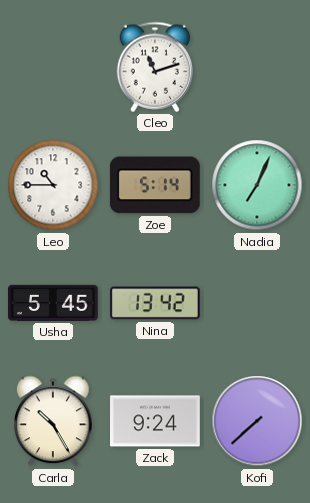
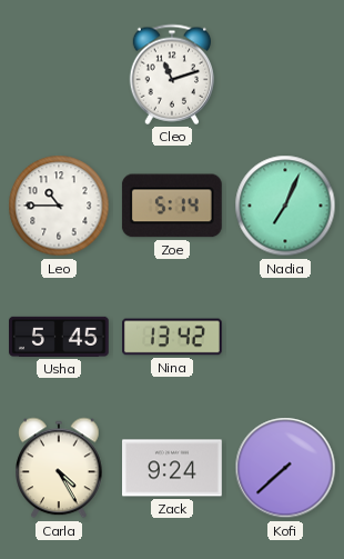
Carla: 10:25 -> 4:25 (59, 468)
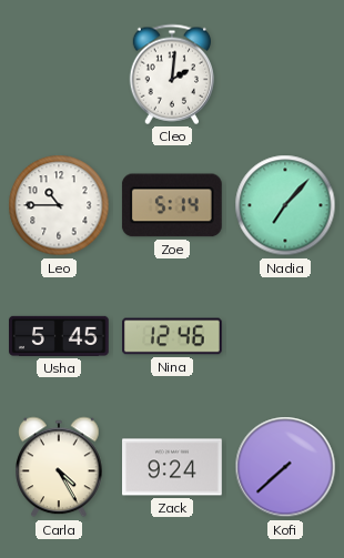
Cleo: 11:12 -> 2:01 (171, 74)
Nadia: 7:04 -> 7:07 (285, 205)
Nina: 13:42 -> 12:46 (173, 336)
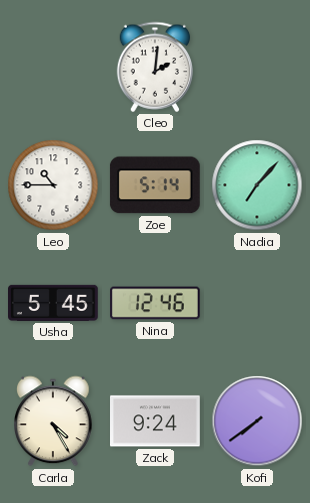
Kofi: 7:38 -> 7:39 (257, 421)
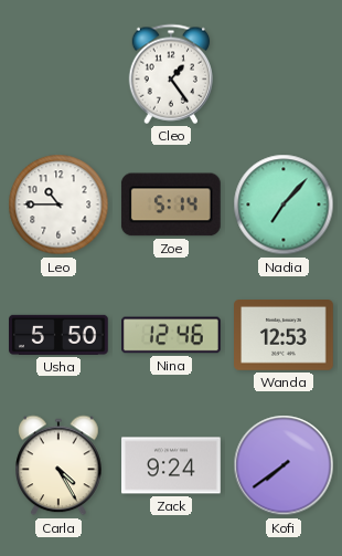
Cleo: 2:01 -> 1:24 (170, 74)
Usha: 5:45 -> 5:50 (60, 335)
Wanda: none -> 12:53 (285, 336)
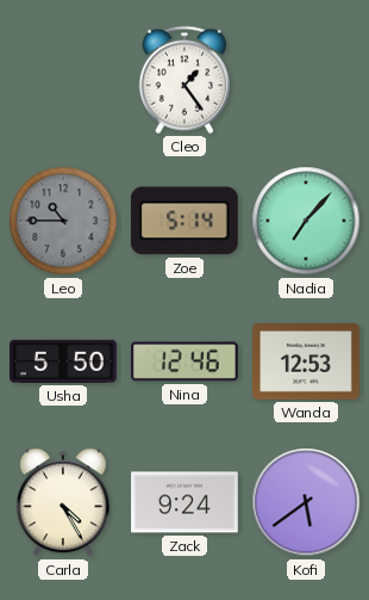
Leo dial: white -> grey (63, 221)
Kofi: 7:39 -> 5:39 (306, 502)
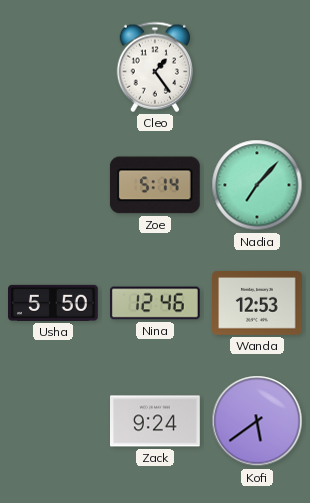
Leo: 10:45 -> none (63, 221)
Carla: 4:25 -> none (63, 502)
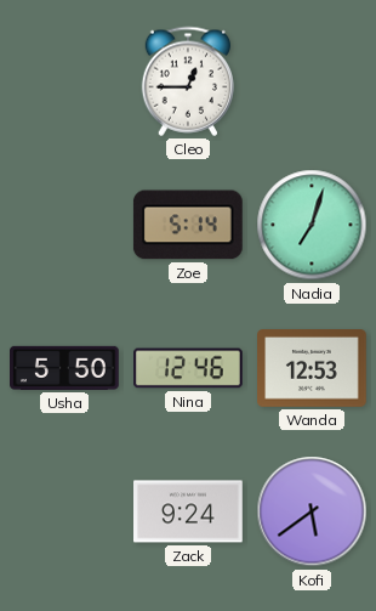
Cleo: 1:24 -> 12:45 (187, 81)
Nadia: 7:07 -> 7:03 (312, 225)
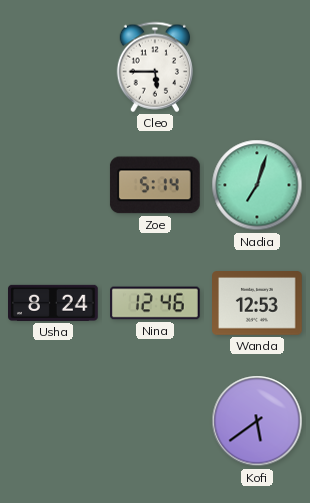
Cleo: 12:45 -> 5:45 (154, 67)
Usha: 5:50 -> 8:24 (54, 303)
Zack: 9:24 -> none (189, 511)
